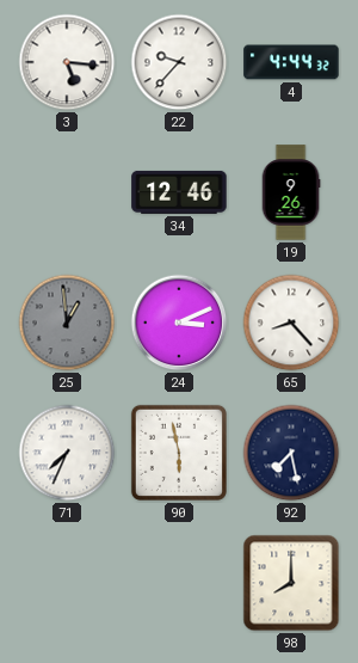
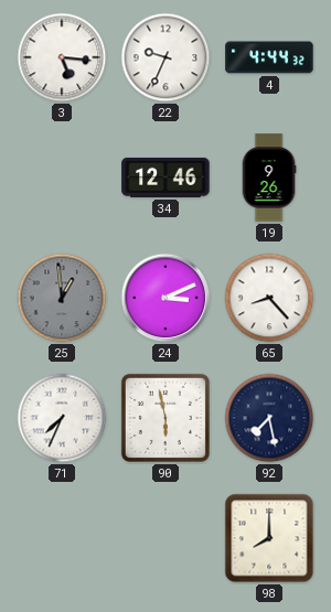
22: 9:37 -> 9:34 (165, 57)
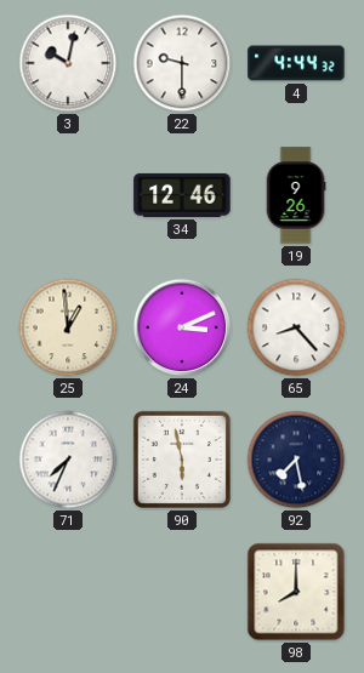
3: 5:16 -> 10:02 (68, 63)
22: 9:34 -> 9:30 (182, 63)
25 dial: grey -> cream (68, 327)
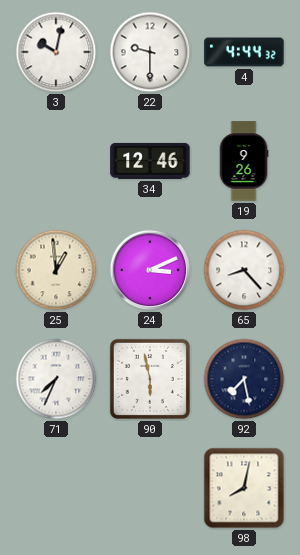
98: 8:00 -> 8:02 (244, 488)
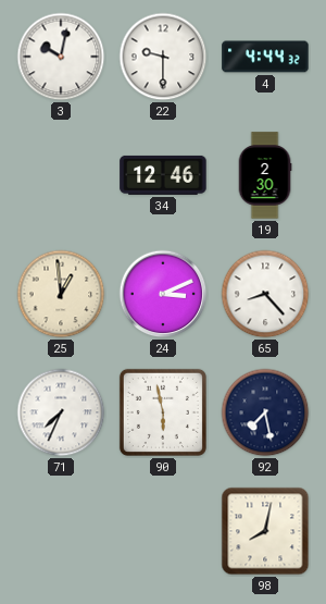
19: 9:26 -> 2:30 (265, 175)
